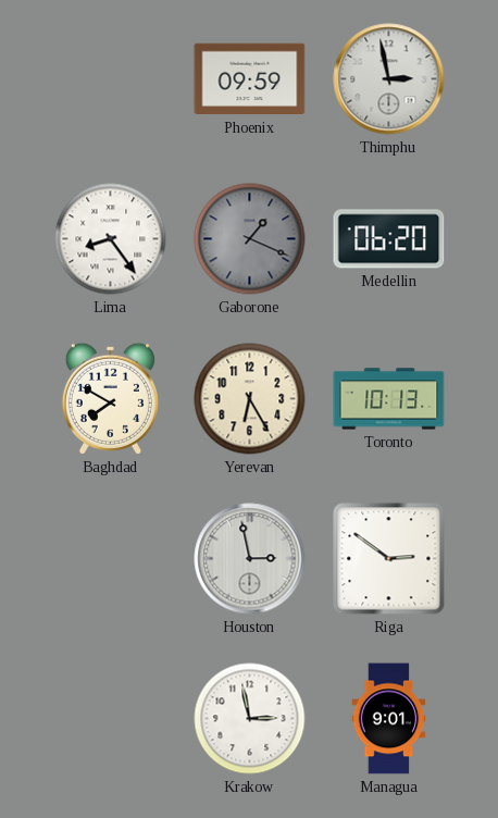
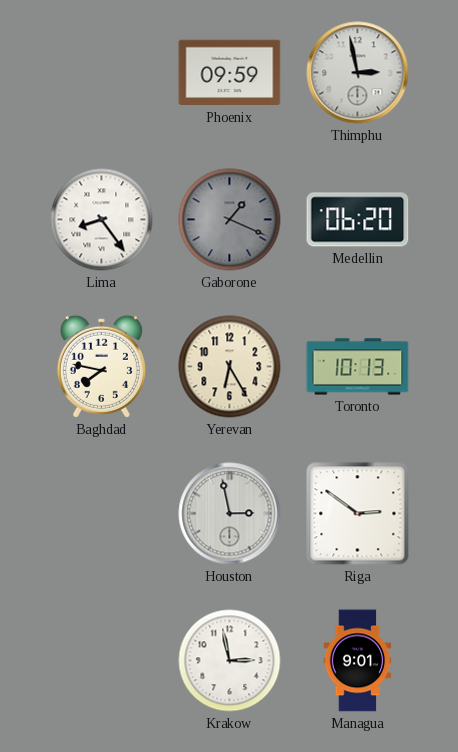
Baghdad: 7:50 -> 7:47 (101, 366)
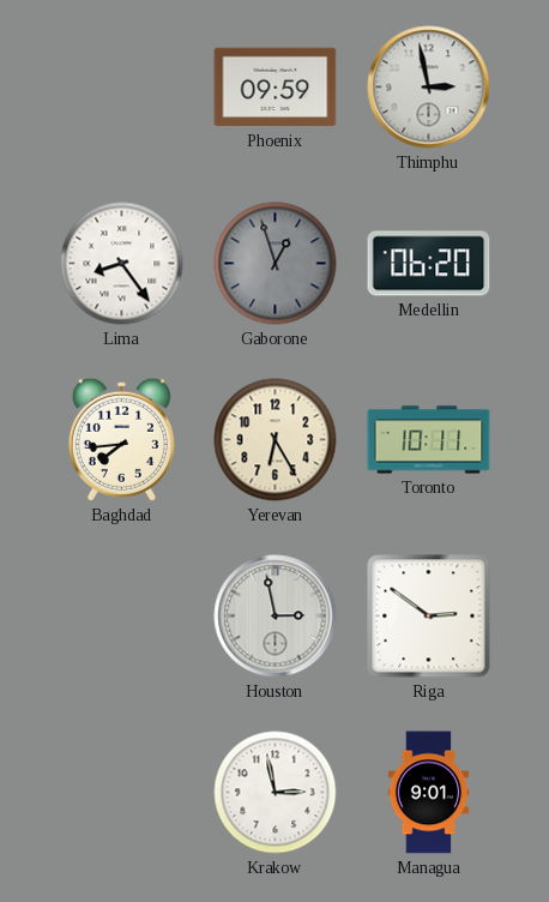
Gaborone: 1:19 -> 12:57 (276, 264)
Baghdad: 7:47 -> 7:44 (121, 439)
Toronto: 10:13 -> 10:11 (429, 440)
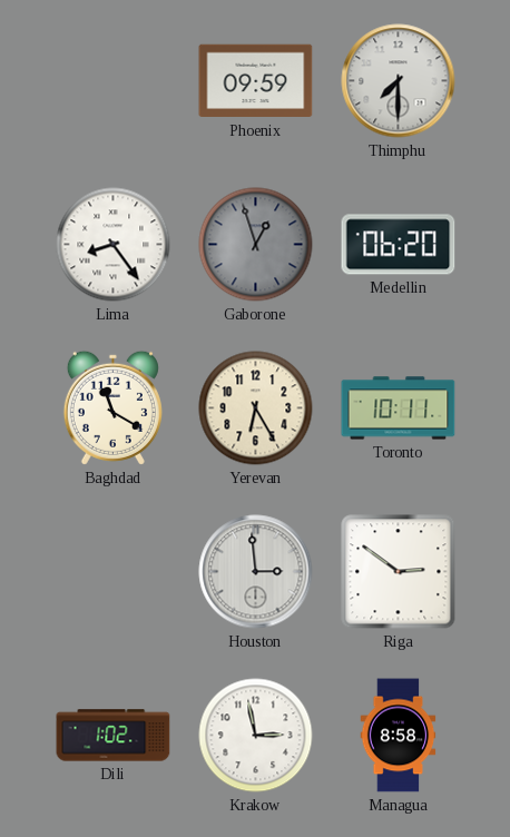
Thimphu: 2:58 -> 7:30 (399, 81)
Baghdad: 7:44 -> 11:20 (112, 407)
Houston: 2:58 -> 2:59 (256, 572)
Dili: none -> 1:02 (114, 736)
Managua: 9:01 -> 8:58 (399, 736)
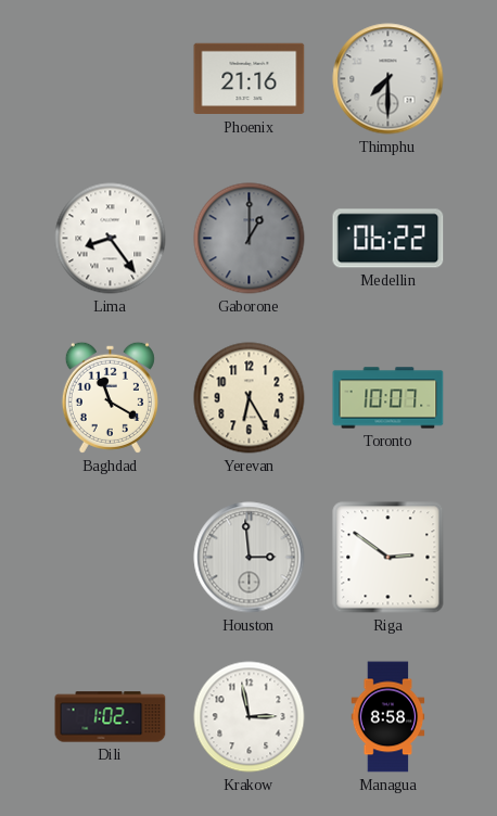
Phoenix: 09:59 -> 21:16 (250, 79)
Gaborone: 12:57 -> 1:00 (250, 239)
Medellin: 06:20 -> 06:22 (388, 239)
Toronto: 10:11 -> 10:07 (388, 398)
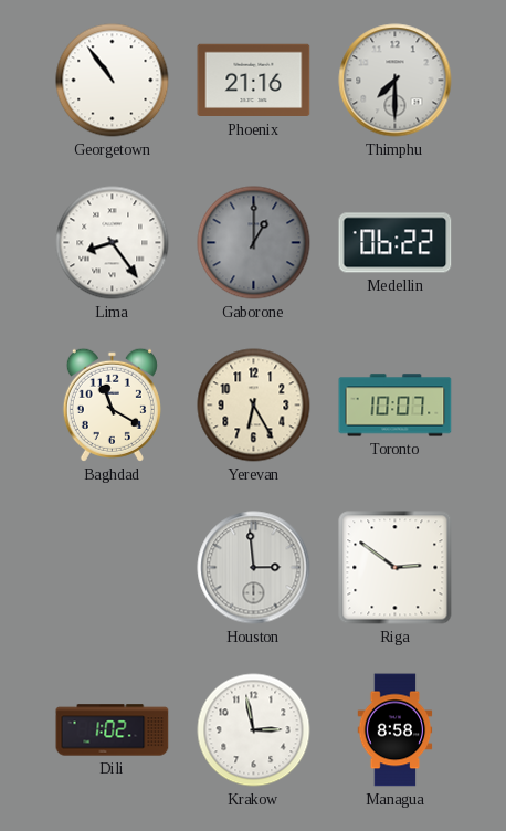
Georgetown: none -> 10:54 (113, 81)
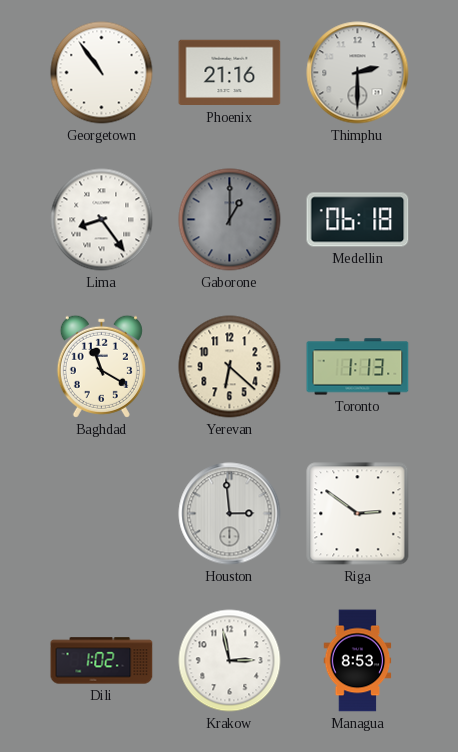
Thimphu: 7:30 -> 2:30 (358, 73)
Medellin: 06:22 -> 06:18 (358, 220)
Yerevan: 6:25 -> 6:22 (230, 367)
Toronto: 10:07 -> 1:13 (358, 367)
Managua: 8:58 -> 8:53 (358, 661)
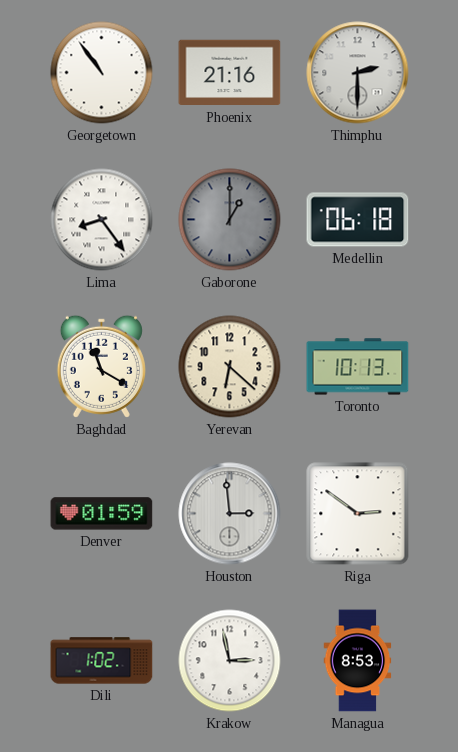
Toronto: 1:13 -> 10:13 (358, 367)
Denver: none -> 01:59 (102, 514)
